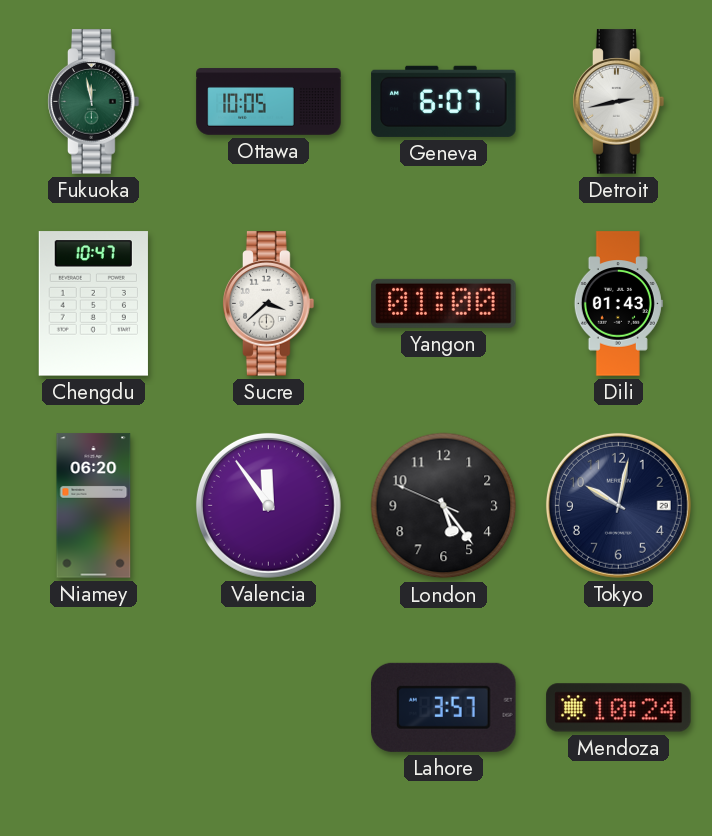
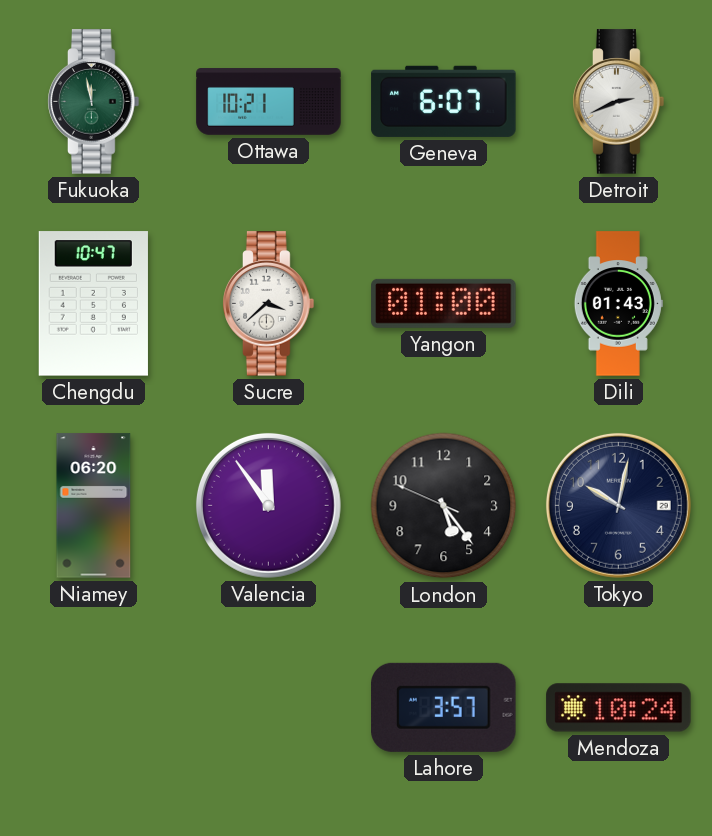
Ottawa: 10:05 -> 10:21 (269, 102)
Detroit: 2:43 -> 2:41 (619, 102)
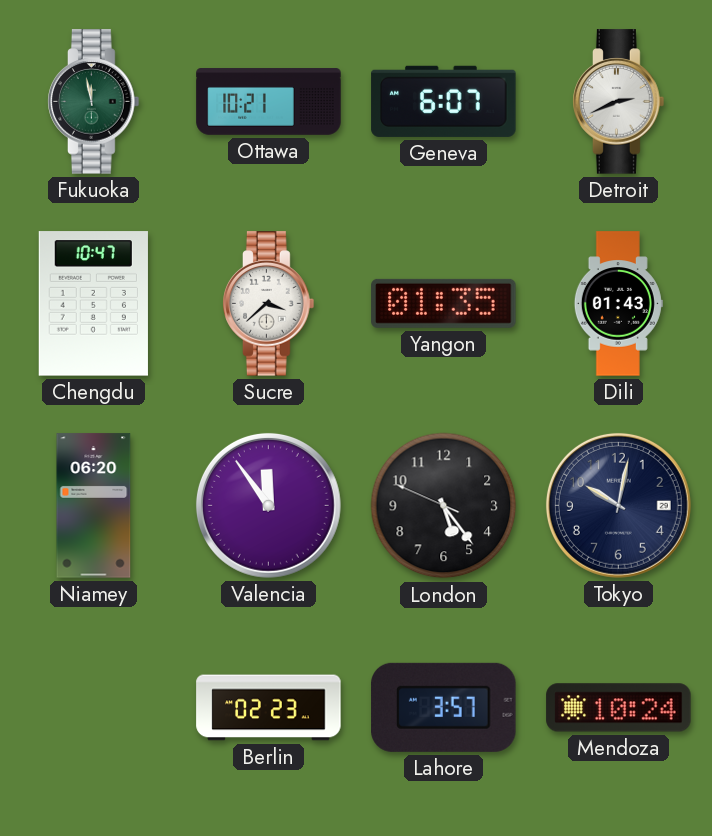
Yangon: 01:00 -> 01:35 (444, 303)
Berlin: none -> 02:23 (269, 708)
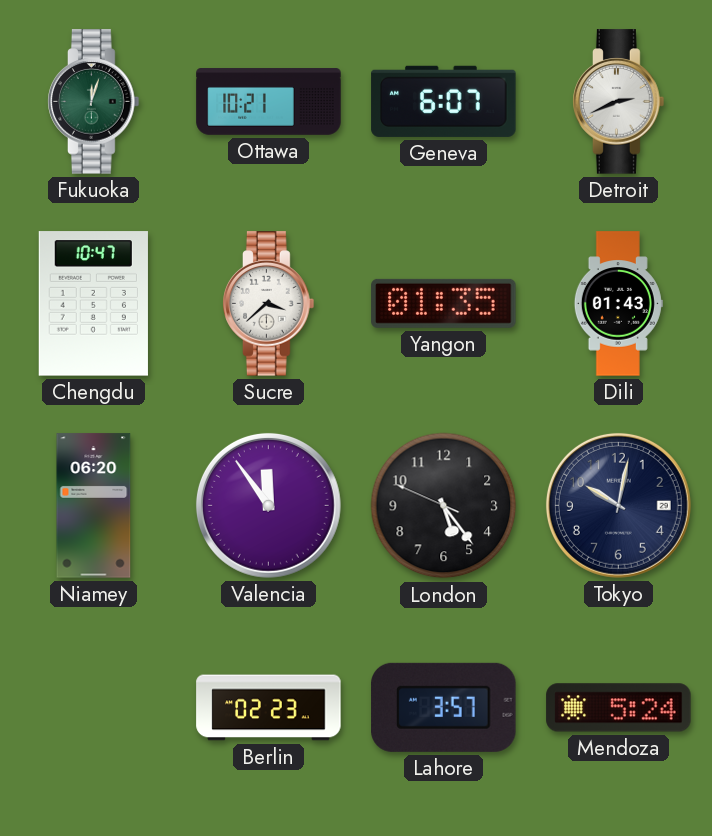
Fukuoka: 11:58 -> 12:03 (94, 102)
Mendoza: 10:24 -> 5:24 (619, 708)
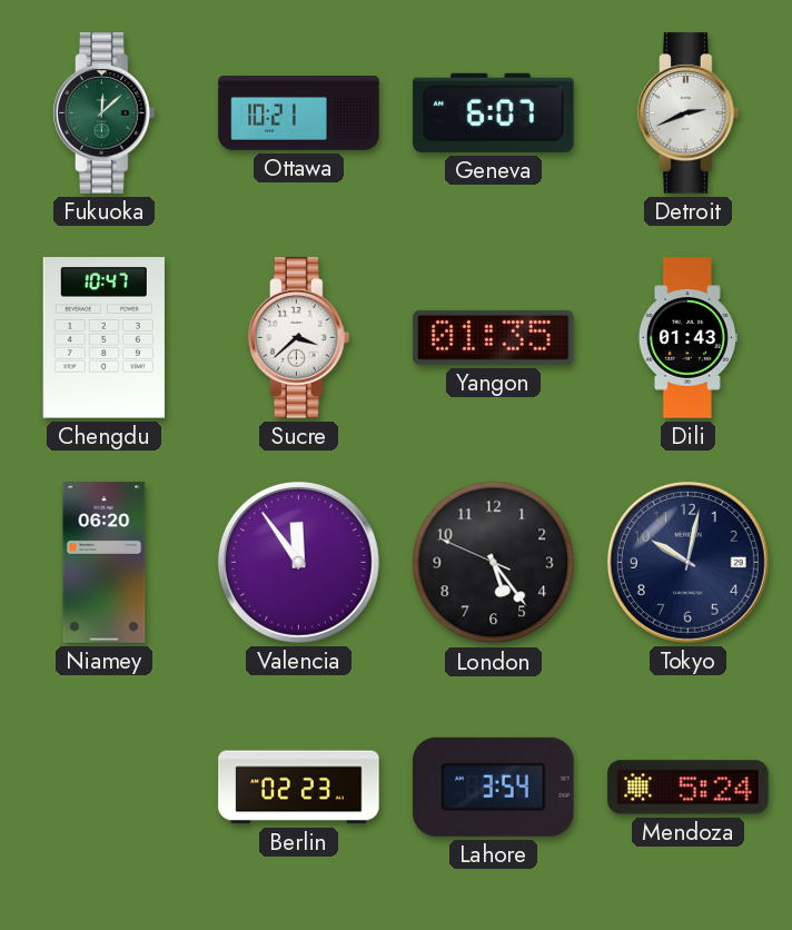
Fukuoka: 12:03 -> 12:08 (105, 113)
Lahore: 3:57 -> 3:54 (494, 786)
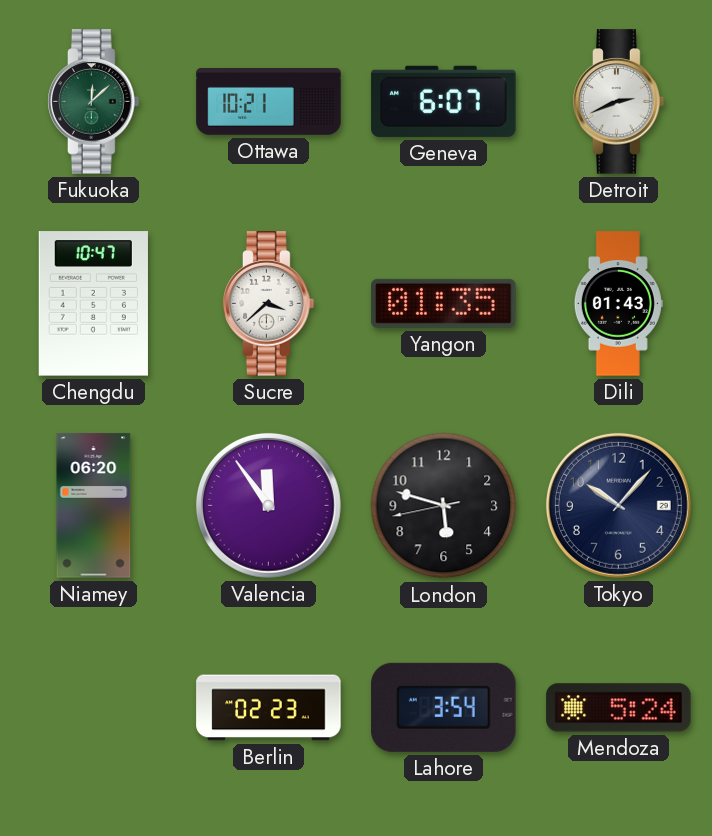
London: 5:23 -> 5:47 (444, 506)
Tokyo: 10:02 -> 10:07 (618, 505)
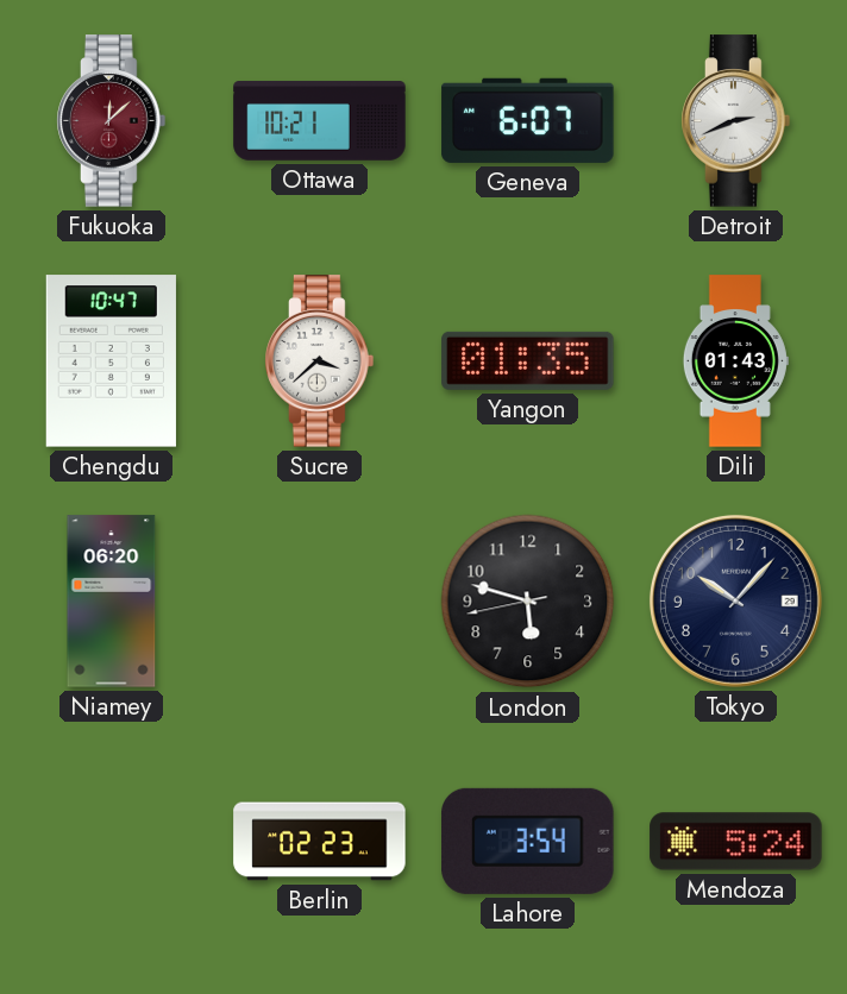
Fukuoka dial: green -> burgundy (112, 121)
Valencia: 11:54 -> none (268, 505)
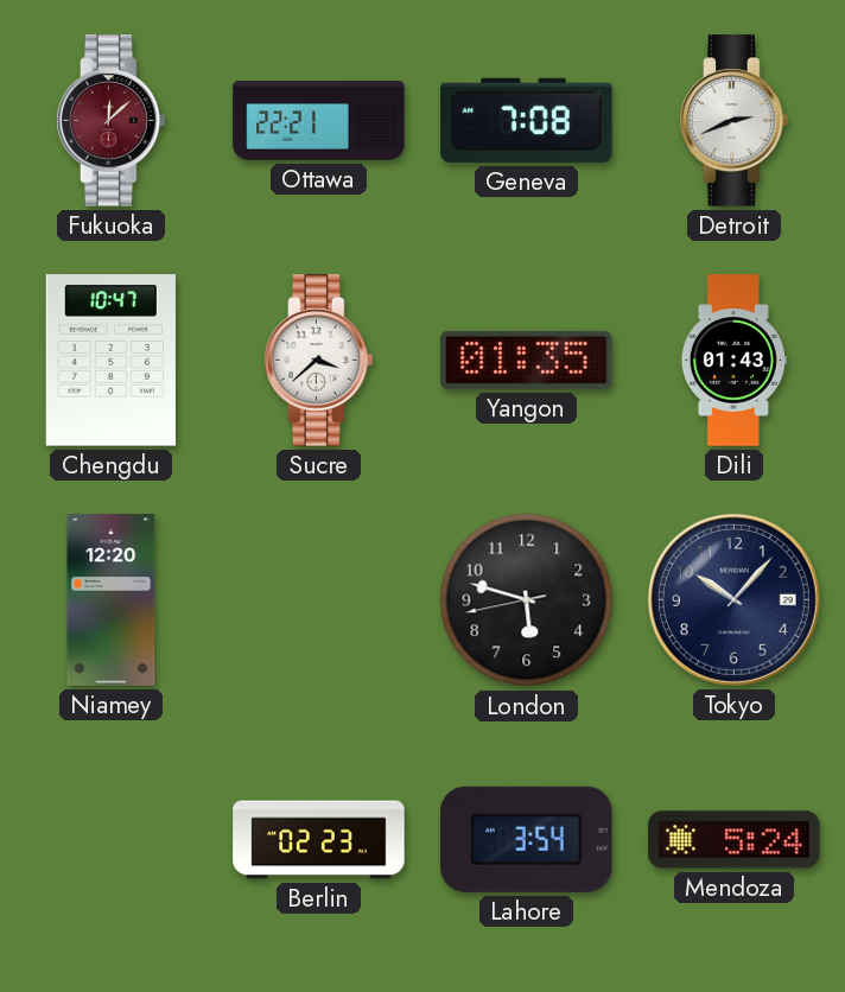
Ottawa: 10:21 -> 22:21 (319, 121)
Geneva: 6:07 -> 7:08 (527, 120)
Niamey: 06:20 -> 12:20 (112, 600)
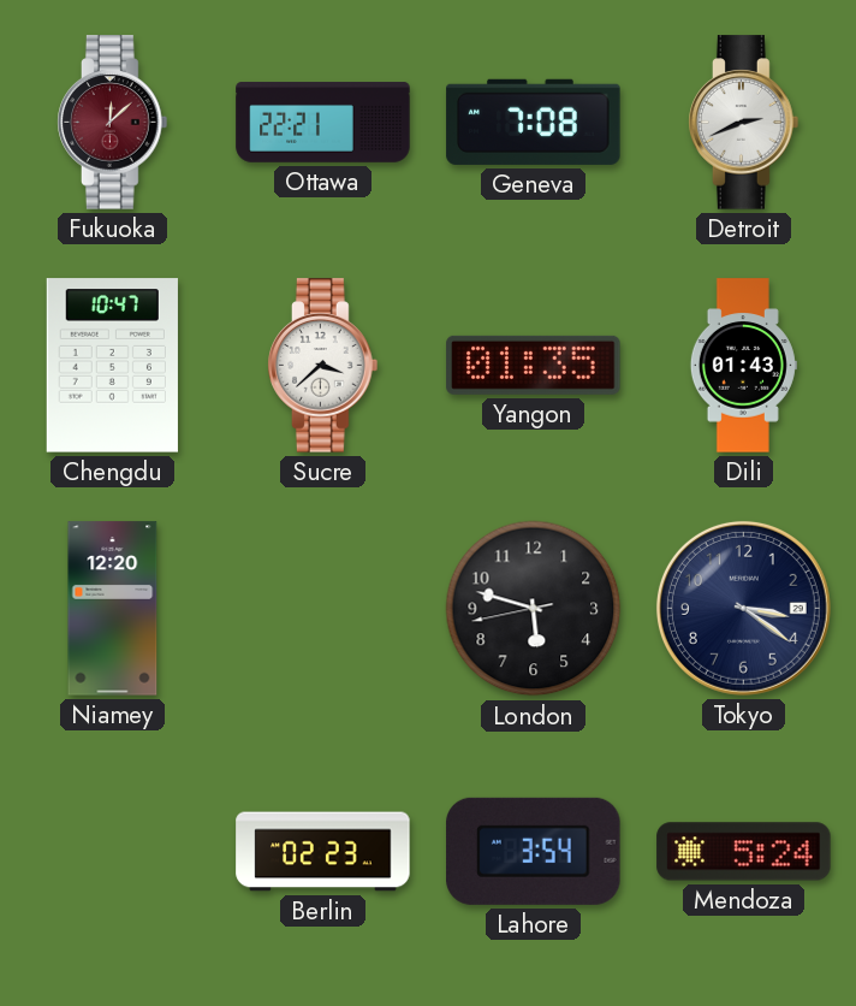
Tokyo: 10:07 -> 3:21 (743, 608)
